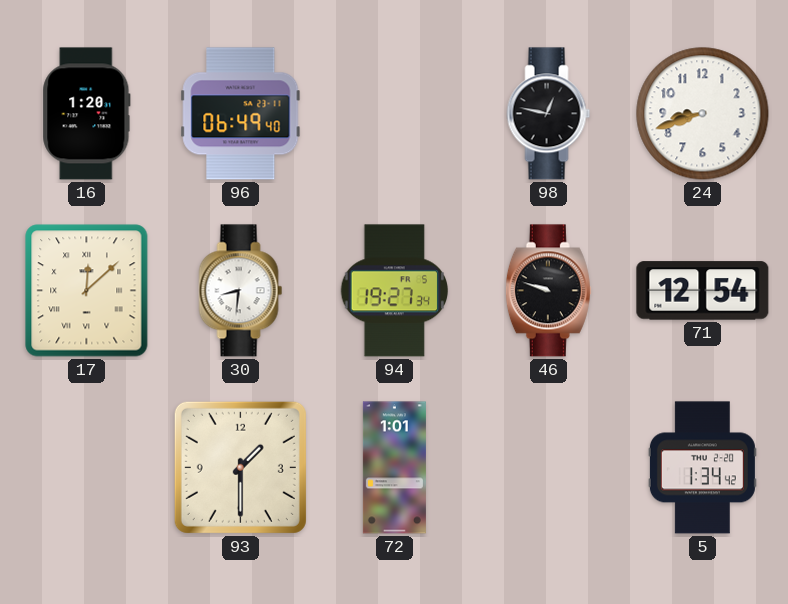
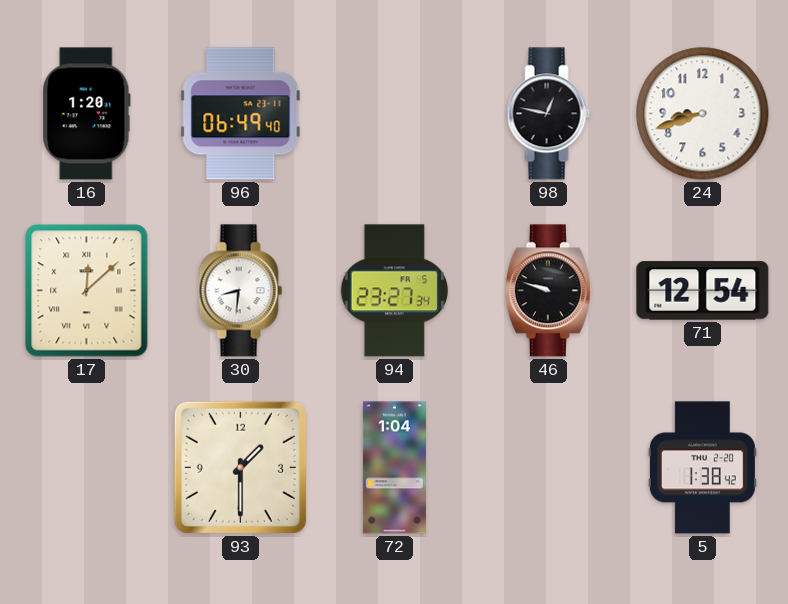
94: 19:27 -> 23:27 (395, 291)
72: 1:01 -> 1:04 (394, 468)
5: 1:34 -> 1:38 (702, 468)
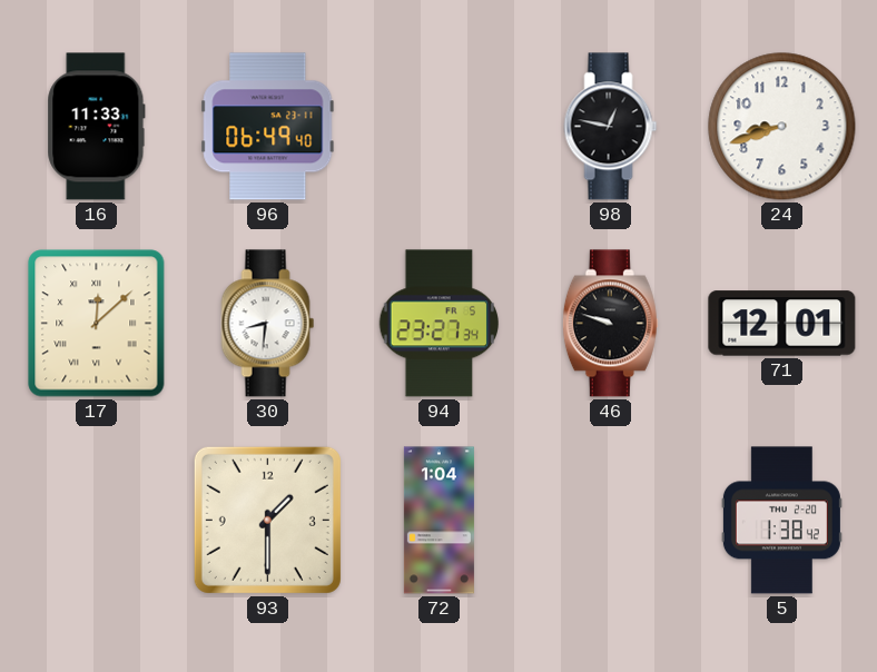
16: 1:20 -> 11:33 (97, 127)
71: 12:54 -> 12:01 (782, 324)
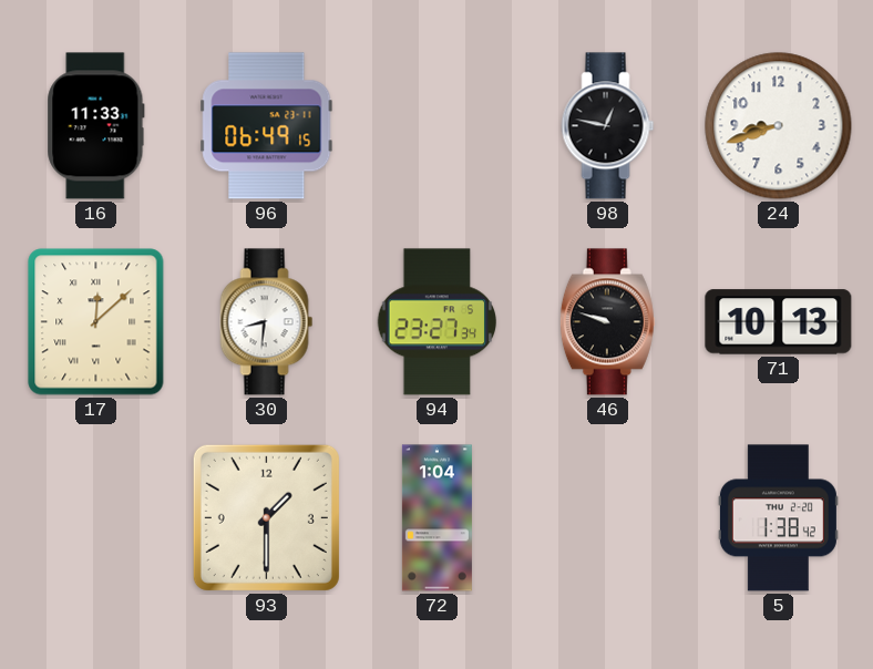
96: 06:49:40 -> 06:49:15 (267, 126)
71: 12:01 -> 10:13 (779, 322)
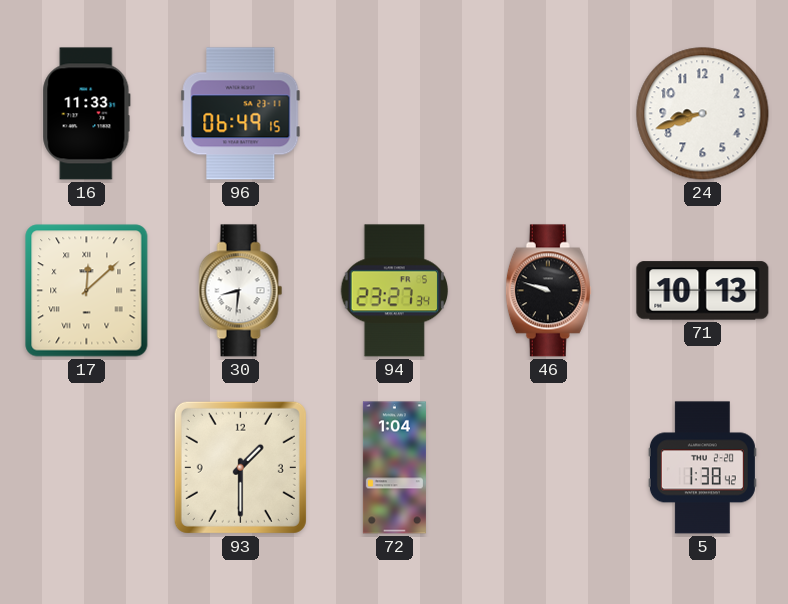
98: 12:47 -> none (608, 126)
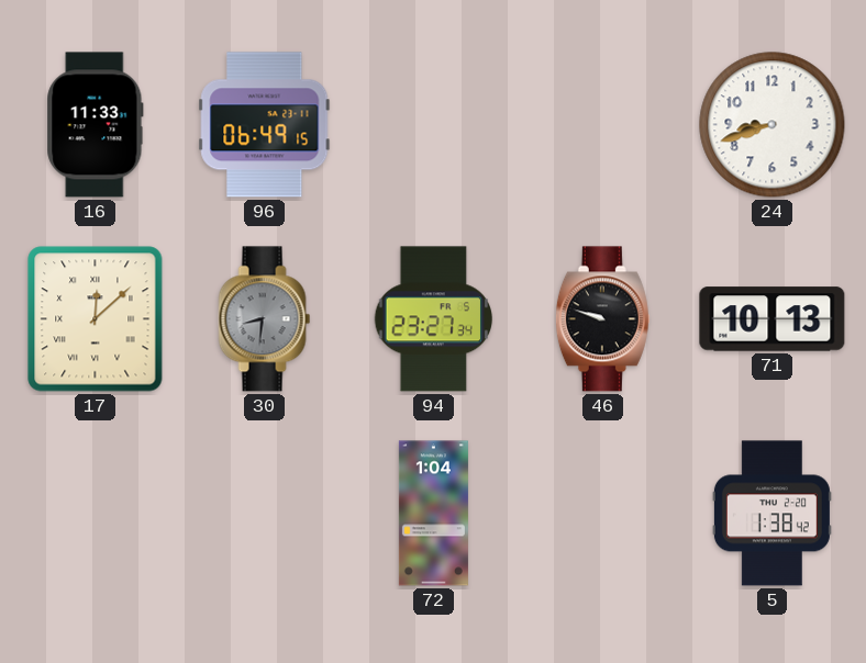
30 dial: white -> grey (265, 319)
93: 1:30 -> none (240, 467)
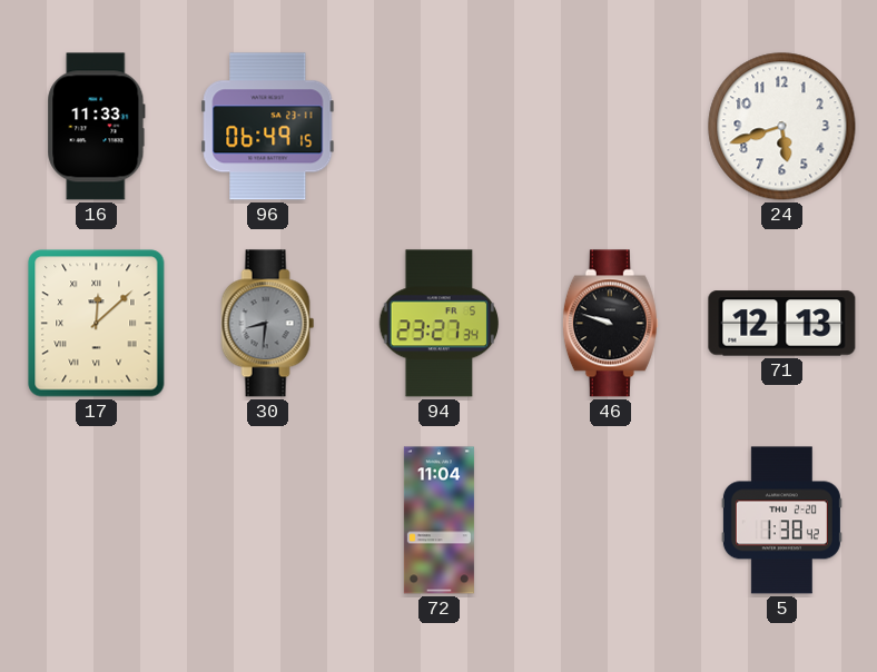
24: 8:42 -> 5:42 (782, 127)
71: 10:13 -> 12:13 (782, 324)
72: 1:04 -> 11:04 (438, 521)
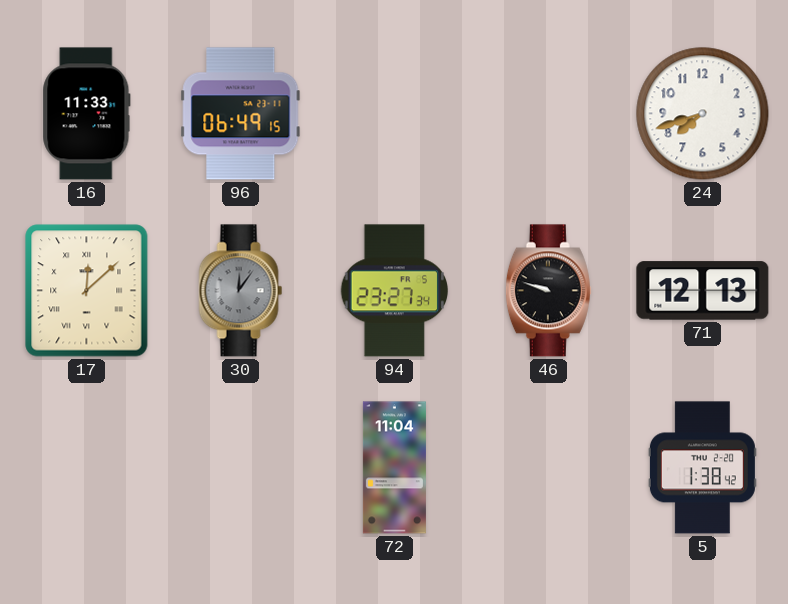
24: 5:42 -> 7:42 (703, 114)
30: 8:31 -> 12:06 (241, 291)
